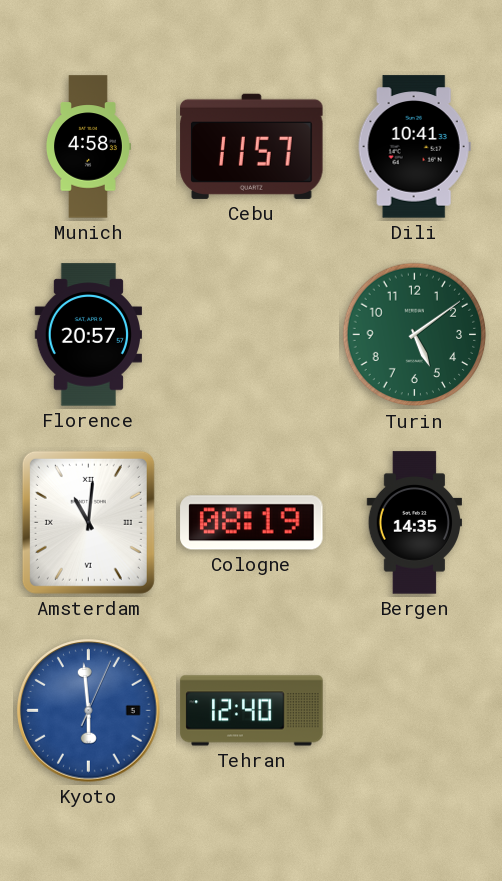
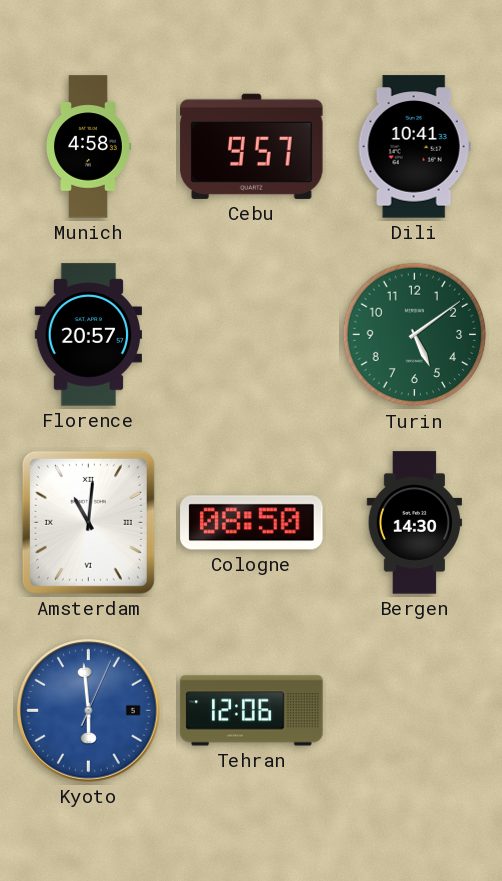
Cebu: 11:57 -> 9:57 (252, 146)
Cologne: 08:19 -> 08:50 (252, 523)
Bergen: 14:35 -> 14:30 (414, 523)
Tehran: 12:40 -> 12:06 (252, 711)
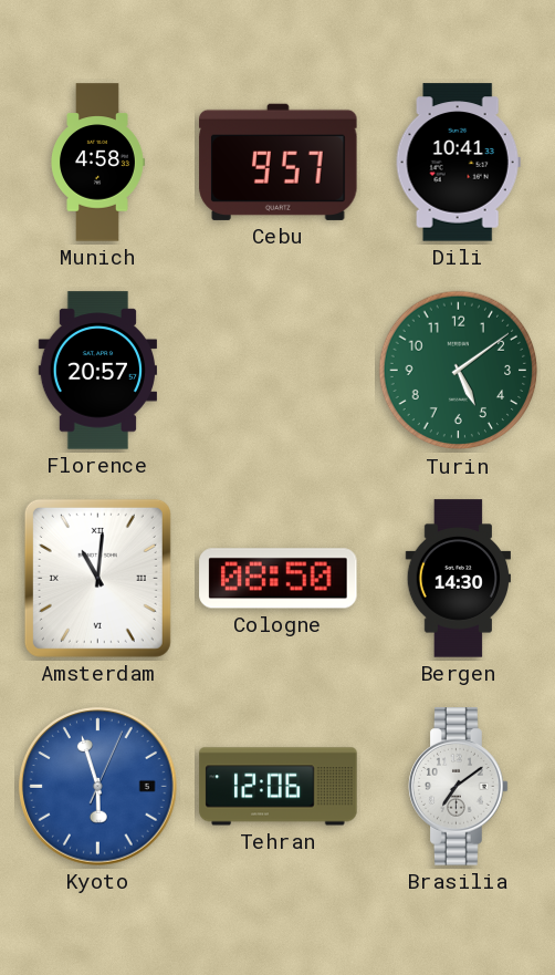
Kyoto: 5:59 -> 5:57 (98, 787)
Brasilia: none -> 7:09 (459, 787)
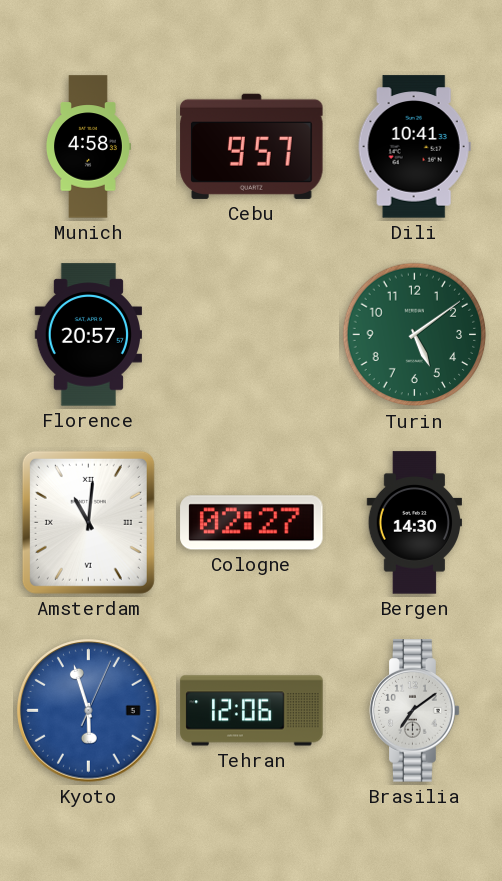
Cologne: 08:50 -> 02:27 (252, 523)
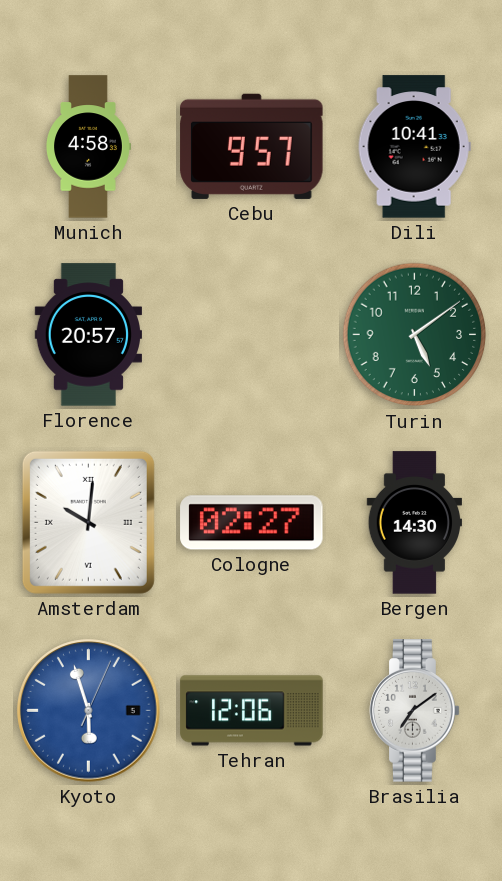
Amsterdam: 11:01 -> 10:01 (88, 522)
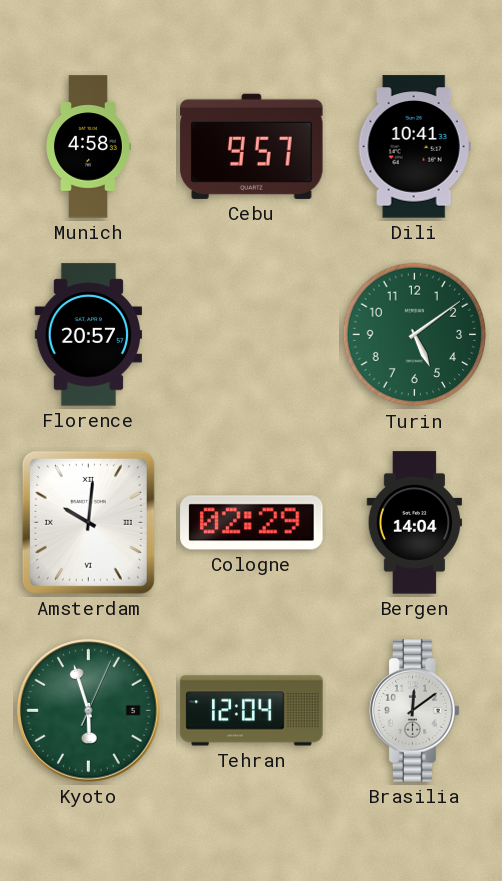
Cologne: 02:27 -> 02:29 (252, 523)
Bergen: 14:30 -> 14:04 (414, 523)
Kyoto dial: blue -> green (89, 711)
Tehran: 12:06 -> 12:04 (252, 711)
Brasilia: 7:09 -> 12:09 (415, 711)
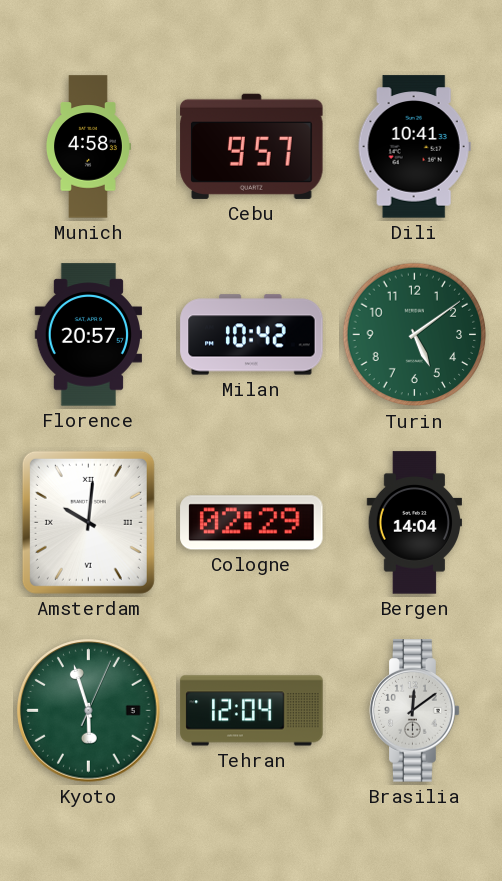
Milan: none -> 10:42 (252, 335)
